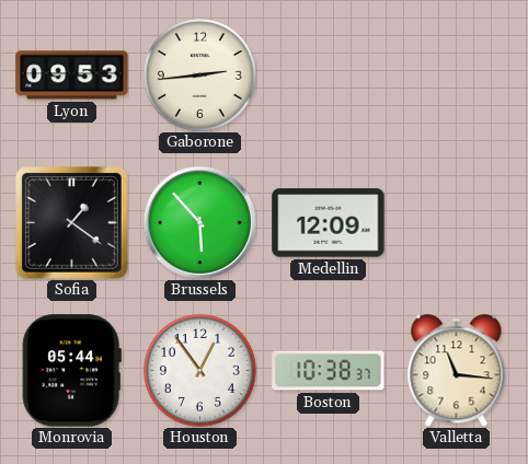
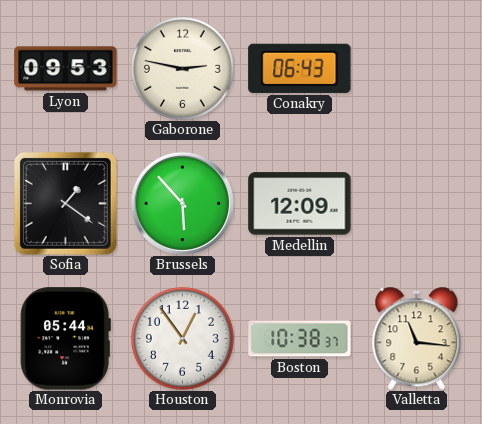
Gaborone: 2:44 -> 2:47 (183, 69)
Conakry: none -> 06:43 (300, 68)
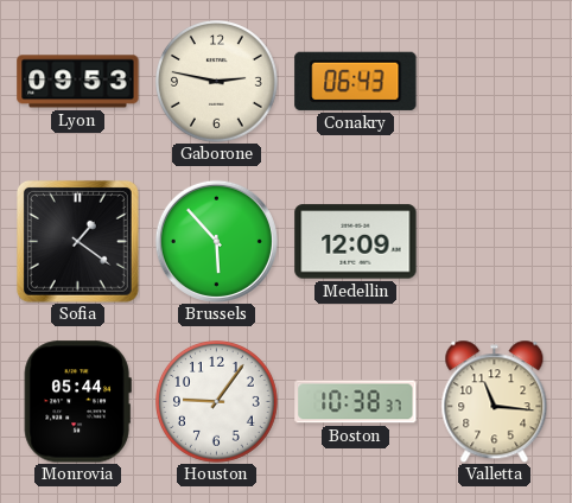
Houston: 12:54 -> 9:06 (217, 402)
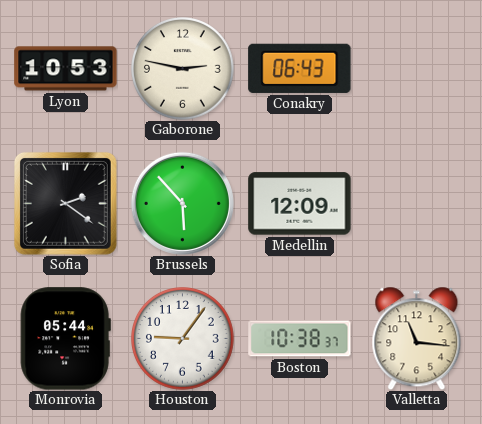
Lyon: 09:53 -> 10:53 (66, 69)
Sofia: 1:21 -> 2:21 (65, 203)
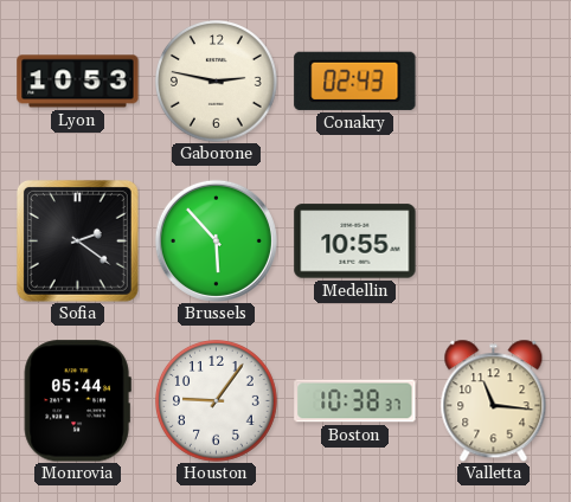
Conakry: 06:43 -> 02:43 (355, 81)
Medellin: 12:09 -> 10:55 (355, 242)
